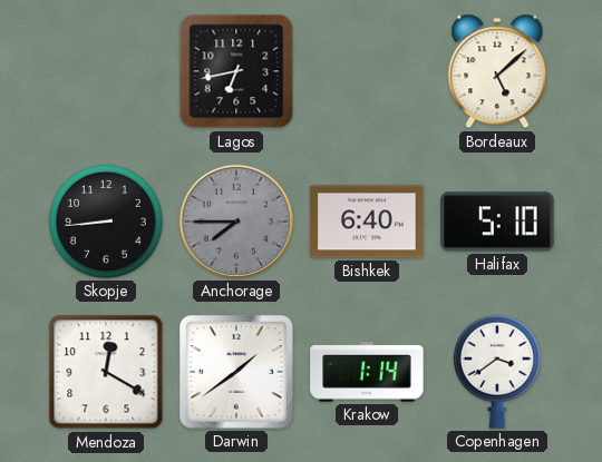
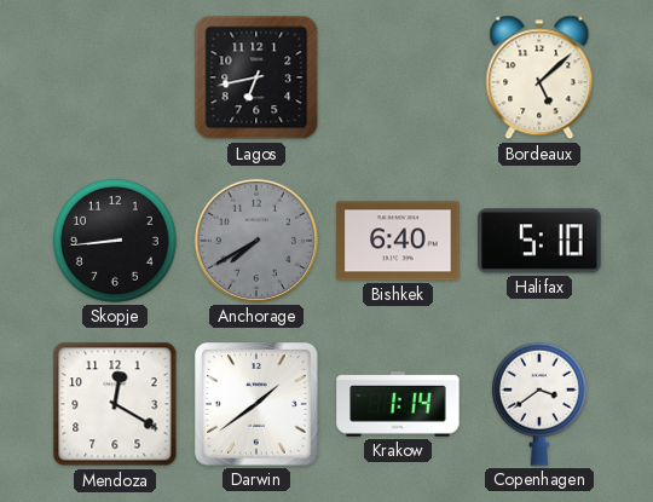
Anchorage: 7:45 -> 7:40 (256, 241)
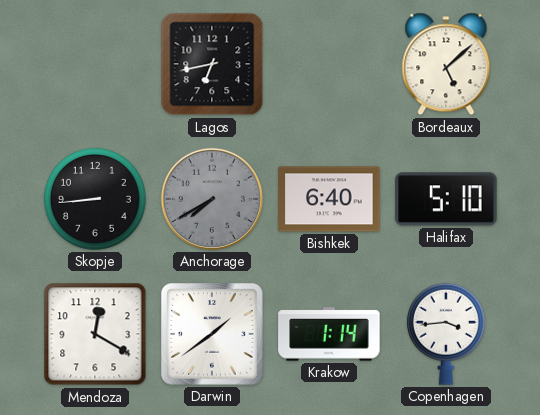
Copenhagen: 3:39 -> 3:44 (446, 334)
